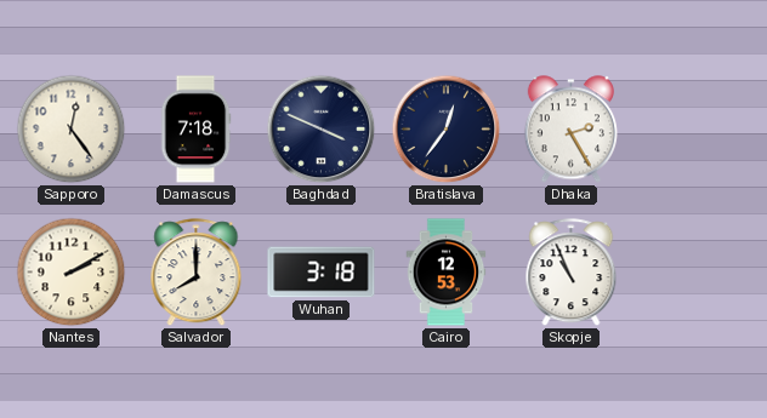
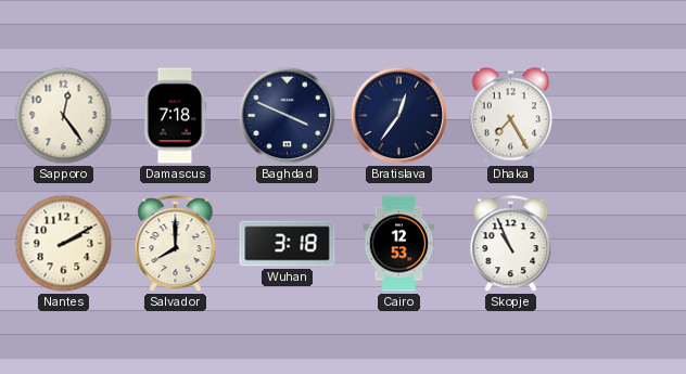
Dhaka: 2:25 -> 7:25 (510, 116)
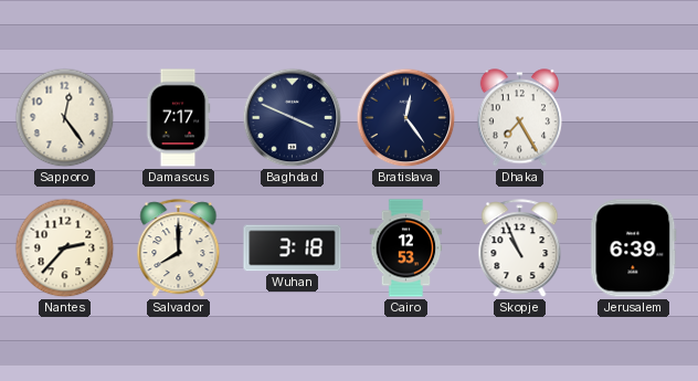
Damascus: 7:18 -> 7:17 (178, 118)
Bratislava: 12:36 -> 12:24 (406, 118)
Nantes: 2:10 -> 2:37 (65, 248)
Jerusalem: none -> 6:39 (634, 248)
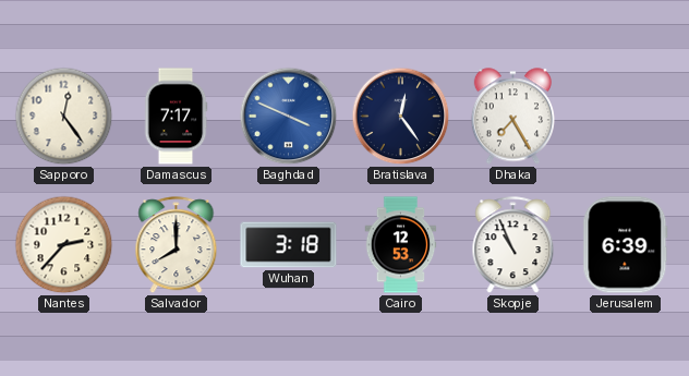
Baghdad dial: navy -> blue (289, 117)
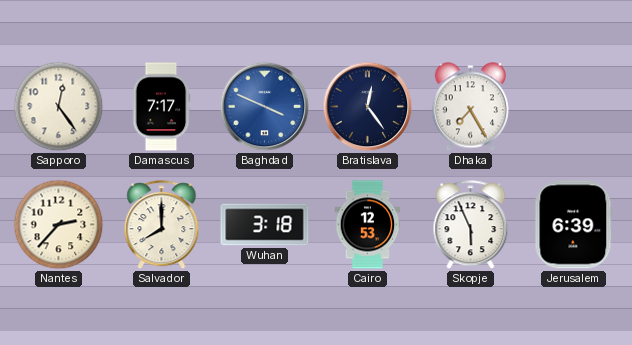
Skopje: 10:56 -> 5:56 (471, 225)
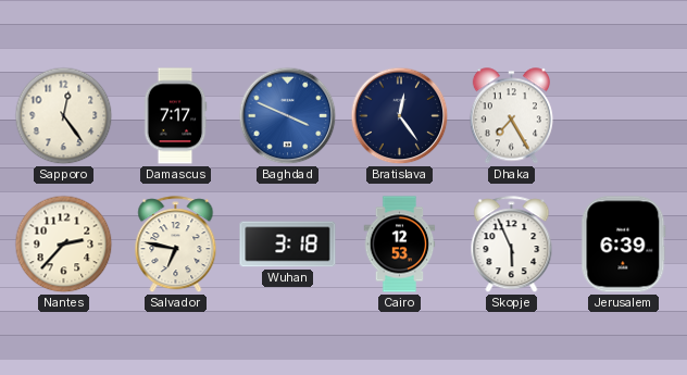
Salvador: 8:00 -> 6:47 (176, 245)
